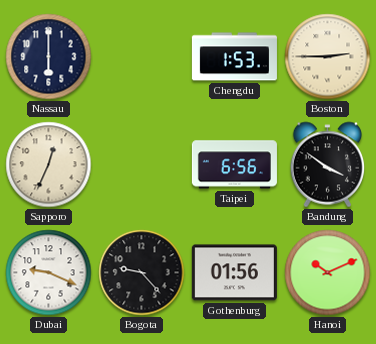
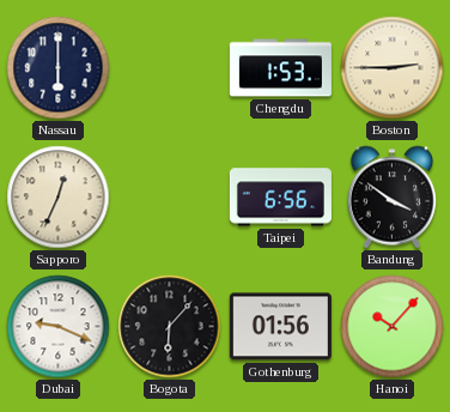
Bogota: 9:23 -> 6:07 (170, 327)
Hanoi: 10:11 -> 10:07 (393, 327)
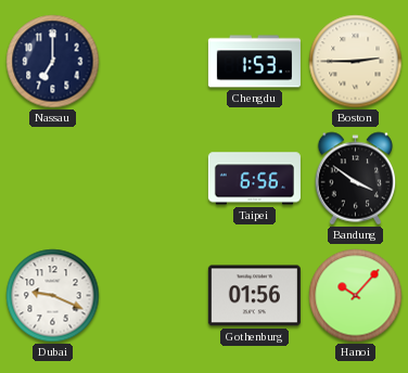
Nassau: 6:00 -> 7:00 (53, 62)
Sapporo: 12:34 -> none (59, 198)
Bogota: 6:07 -> none (170, 327)
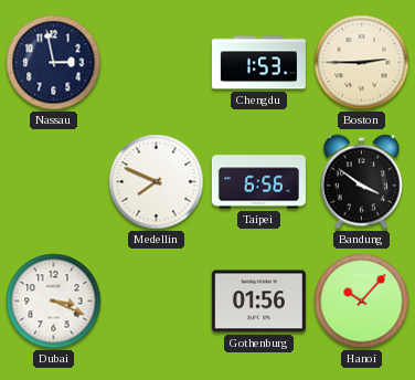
Nassau: 7:00 -> 2:58 (54, 63)
Medellin: none -> 7:49 (157, 182)
Dubai: 9:19 -> 3:19 (54, 302)
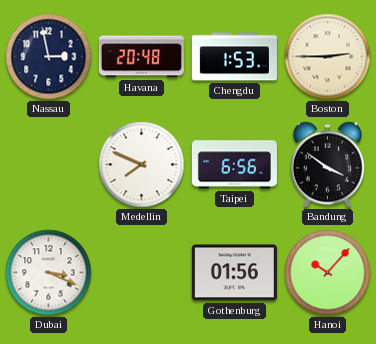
Havana: none -> 20:48 (141, 57)
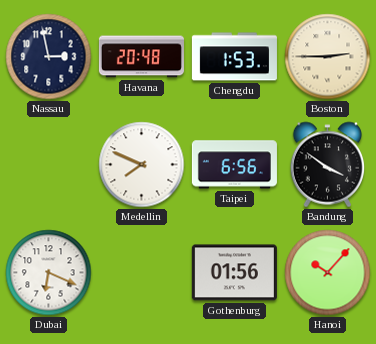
Dubai: 3:19 -> 6:19 (49, 273)
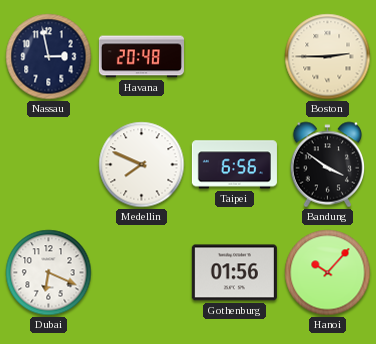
Chengdu: 1:53 -> none (234, 57)
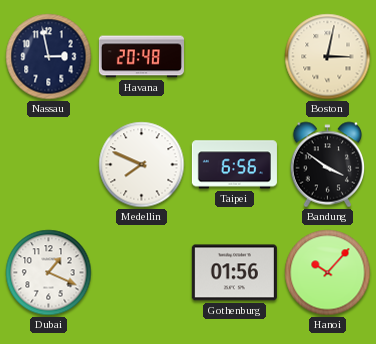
Boston: 2:45 -> 3:02 (328, 57)
Dubai: 6:19 -> 1:19 (49, 273)
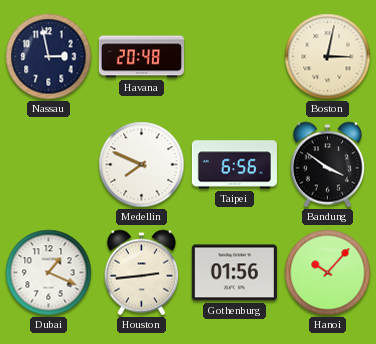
Houston: none -> 2:44 (142, 273)
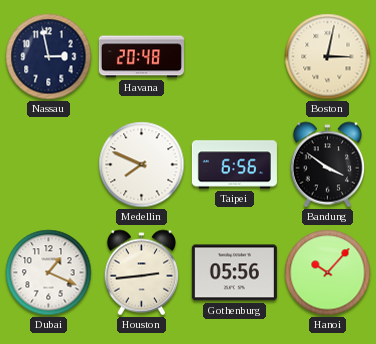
Gothenburg: 01:56 -> 05:56 (234, 273)
